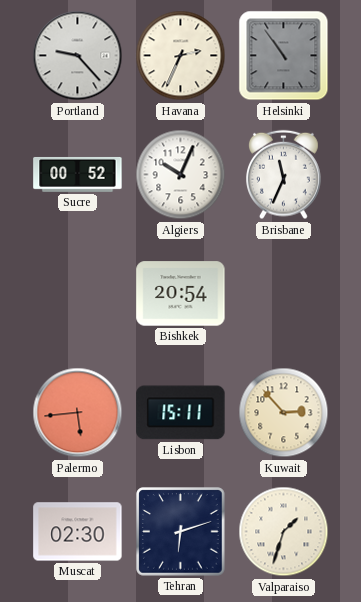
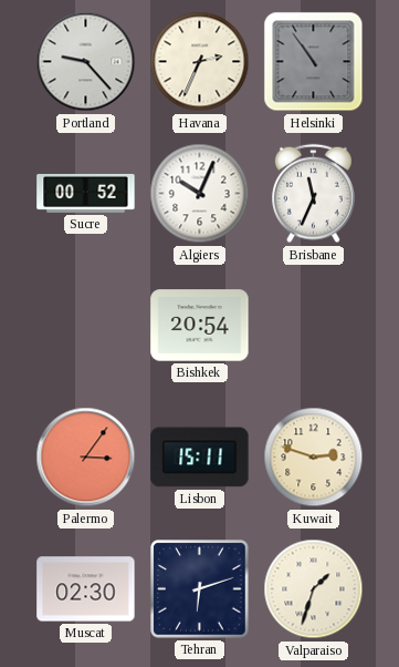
Palermo: 5:44 -> 3:06 (86, 458)
Kuwait: 2:53 -> 2:48 (314, 458)
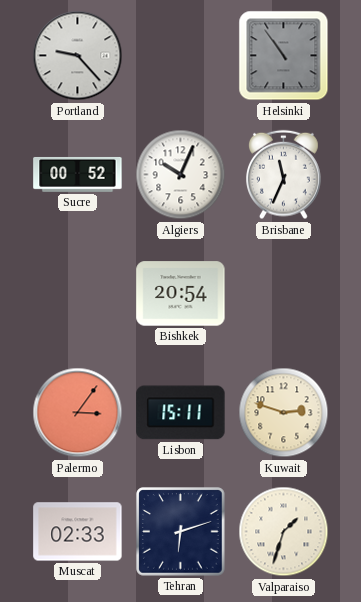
Havana: 2:34 -> none (200, 62)
Muscat: 02:30 -> 02:33 (78, 532)
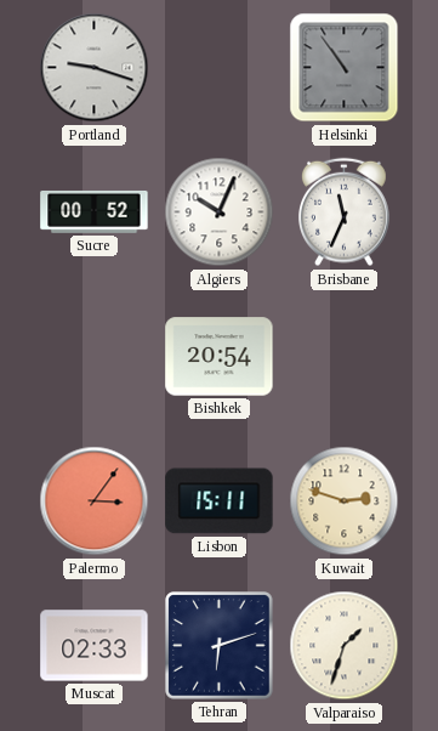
Portland: 9:23 -> 9:18 (95, 68)
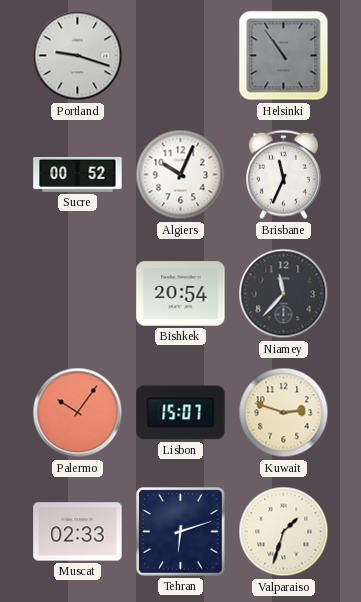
Niamey: none -> 11:37 (284, 294)
Palermo: 3:06 -> 10:06 (78, 413)
Lisbon: 15:11 -> 15:07 (181, 413)
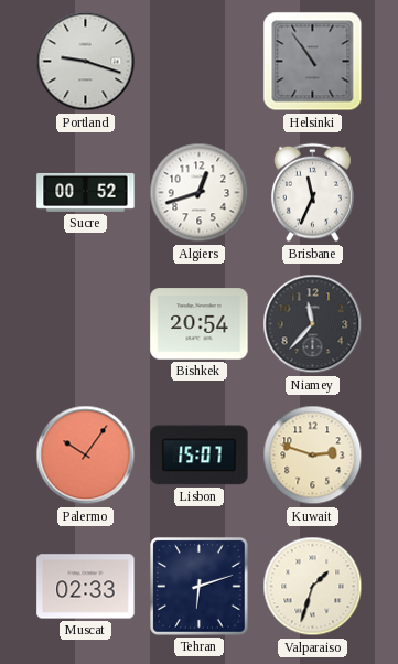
Algiers: 10:04 -> 12:42 (200, 193)
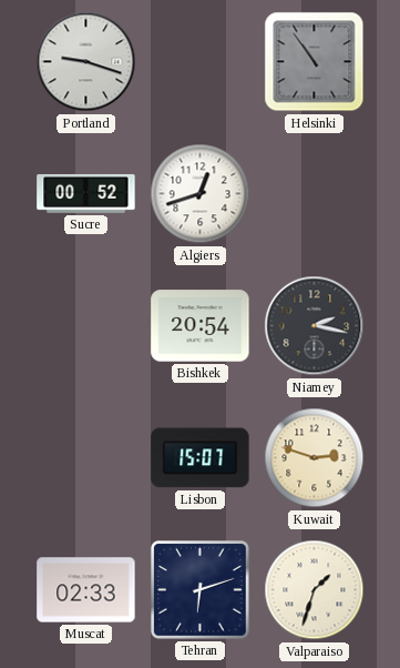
Brisbane: 11:34 -> none (313, 193)
Niamey: 11:37 -> 2:17 (315, 326)
Palermo: 10:06 -> none (86, 456)
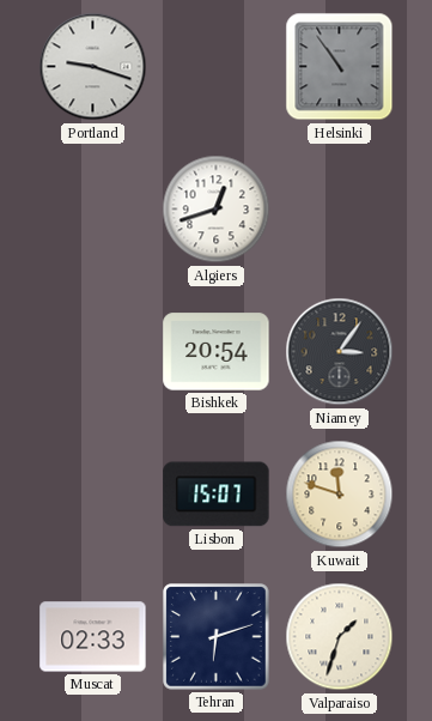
Sucre: 00:52 -> none (86, 193)
Niamey: 2:17 -> 3:06 (340, 352)
Kuwait: 2:48 -> 11:48 (340, 495)
